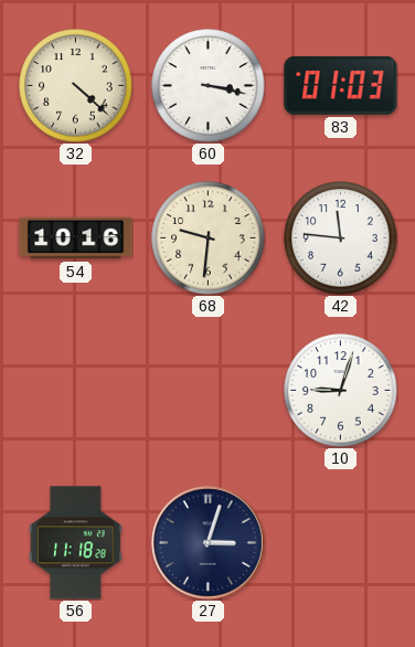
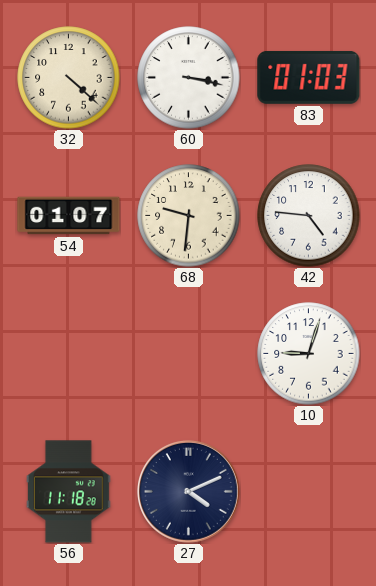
54: 10:16 -> 01:07 (69, 216)
42: 11:46 -> 4:46 (309, 216)
27: 3:03 -> 4:11 (188, 491)
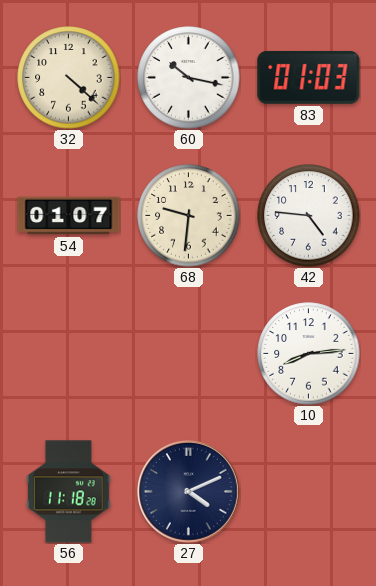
60: 3:17 -> 10:17 (189, 78)
10: 9:03 -> 8:14 (309, 354)
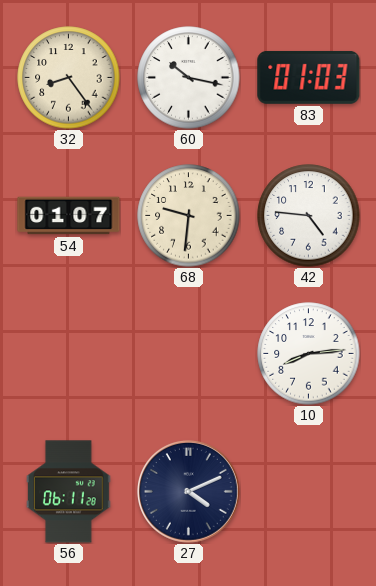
32: 4:22 -> 8:24 (69, 78)
56: 11:18 -> 06:11 (69, 492)
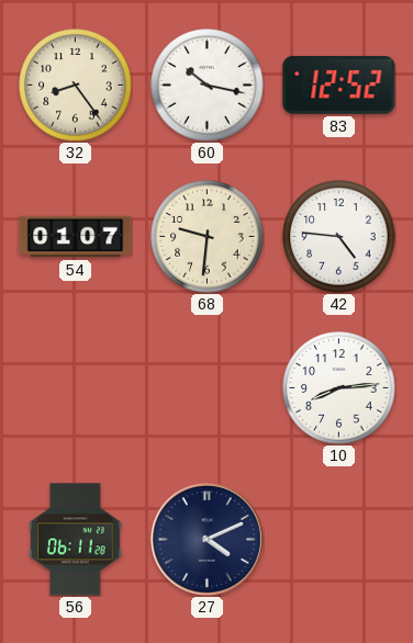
83: 01:03 -> 12:52 (339, 84)
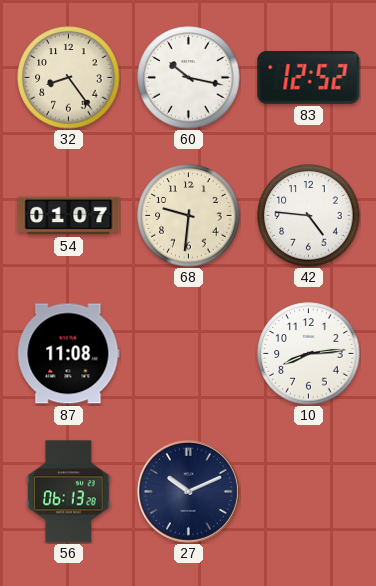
87: none -> 11:08 (69, 354)
56: 06:11 -> 06:13 (69, 492)
27: 4:11 -> 10:11 (188, 491)
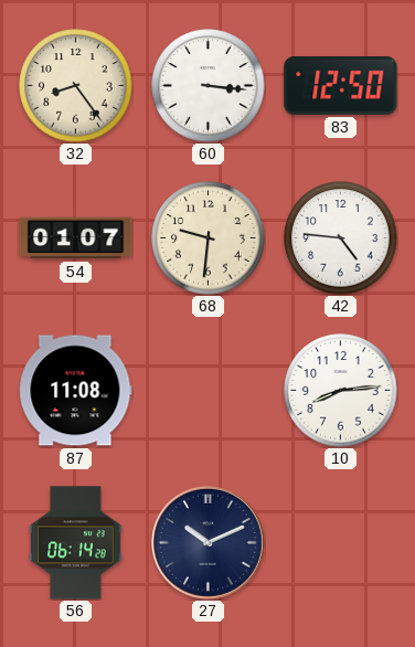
60: 10:17 -> 3:16 (209, 86)
83: 12:52 -> 12:50 (341, 85)
56: 06:13 -> 06:14 (76, 543)
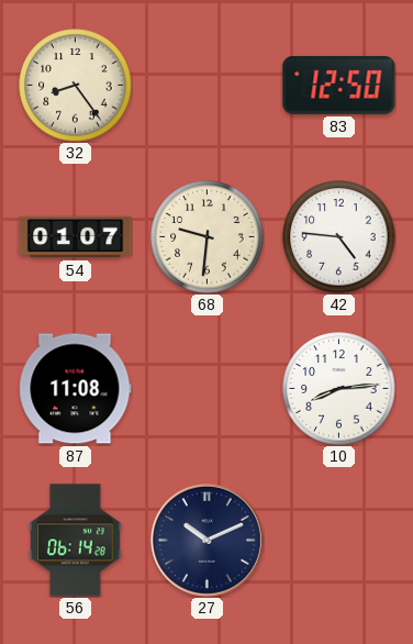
60: 3:16 -> none (209, 86)
